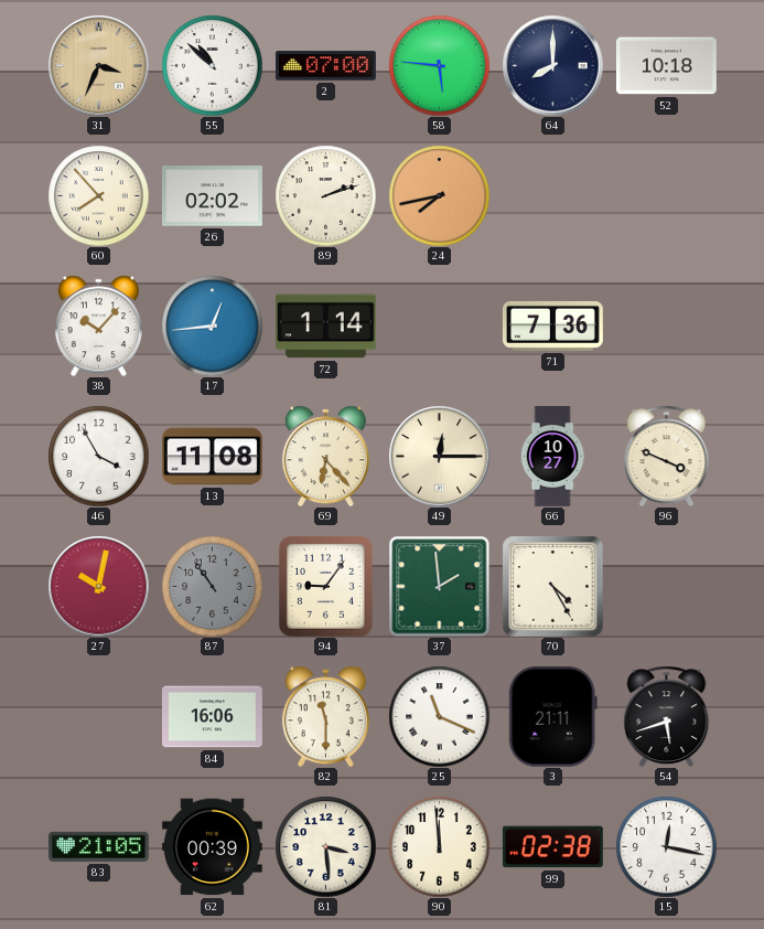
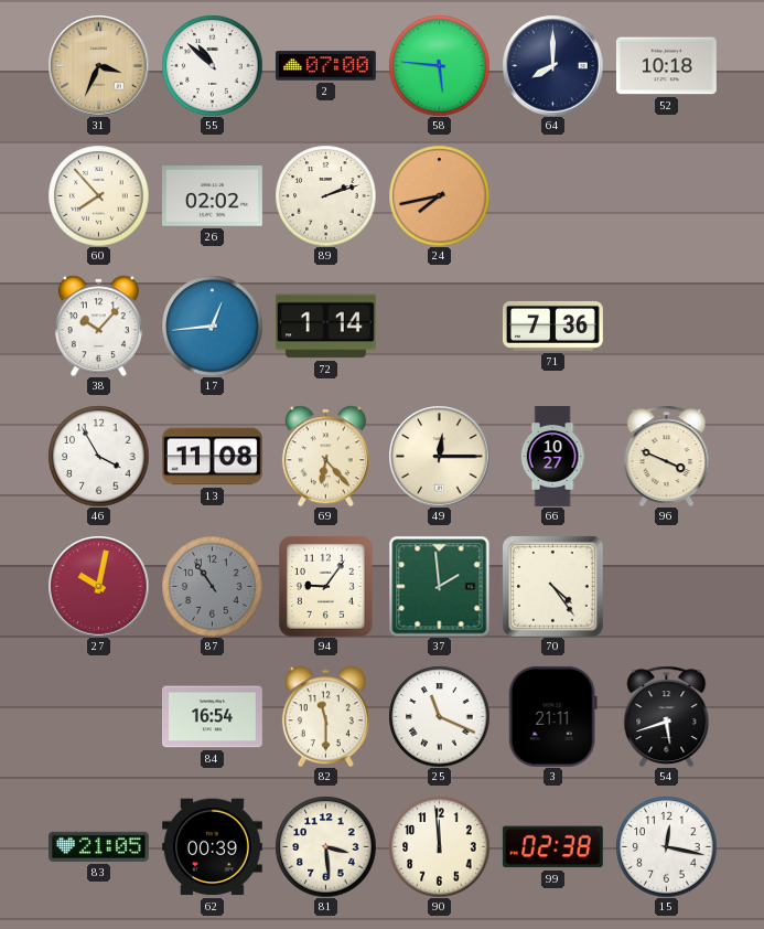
70: 4:25 -> 4:24 (552, 586)
84: 16:06 -> 16:54 (212, 717)
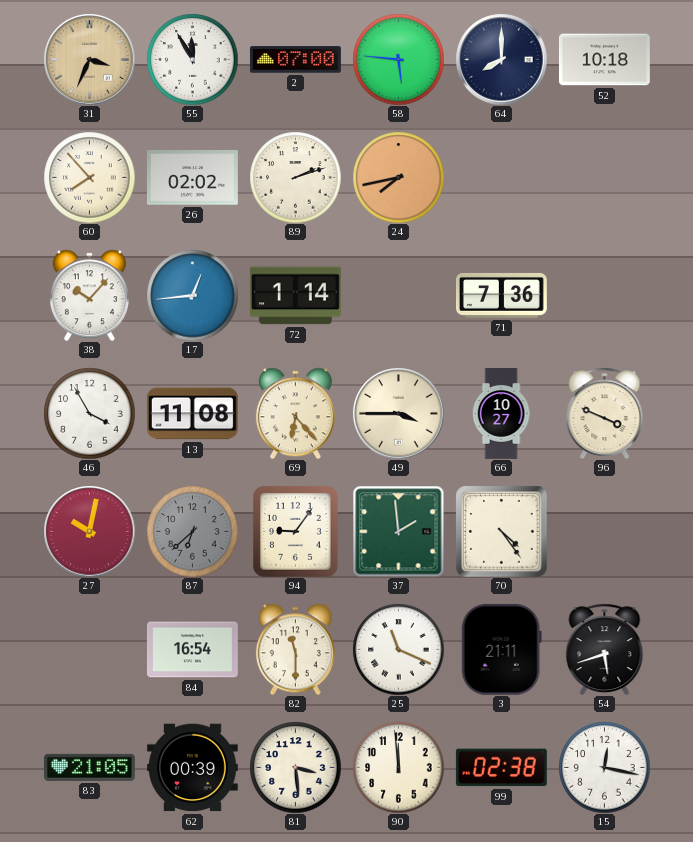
55: 10:52 -> 11:55 (192, 59)
49: 12:15 -> 3:45 (398, 413)
87: 10:54 -> 6:38 (192, 531)
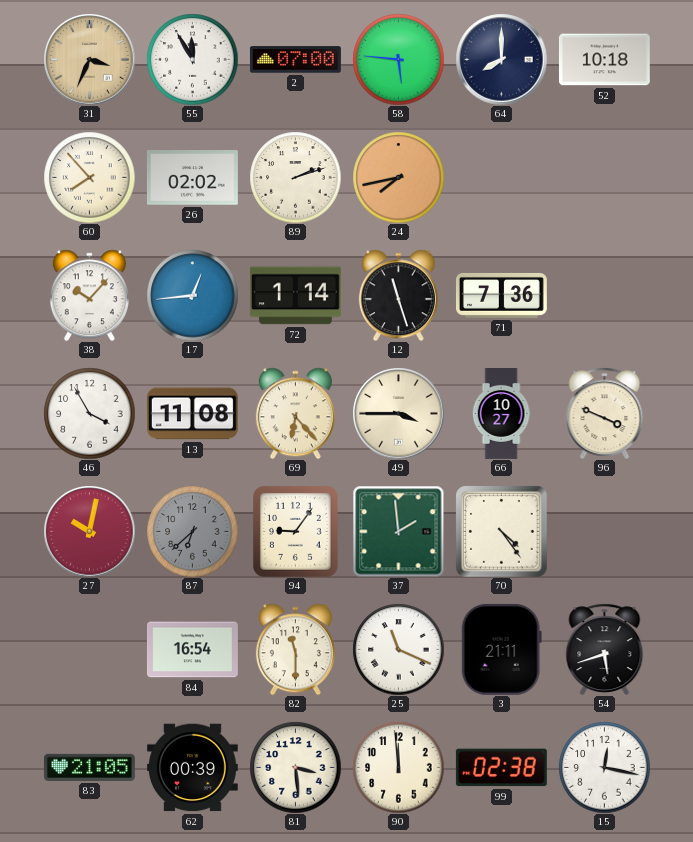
12: none -> 11:27 (398, 295)
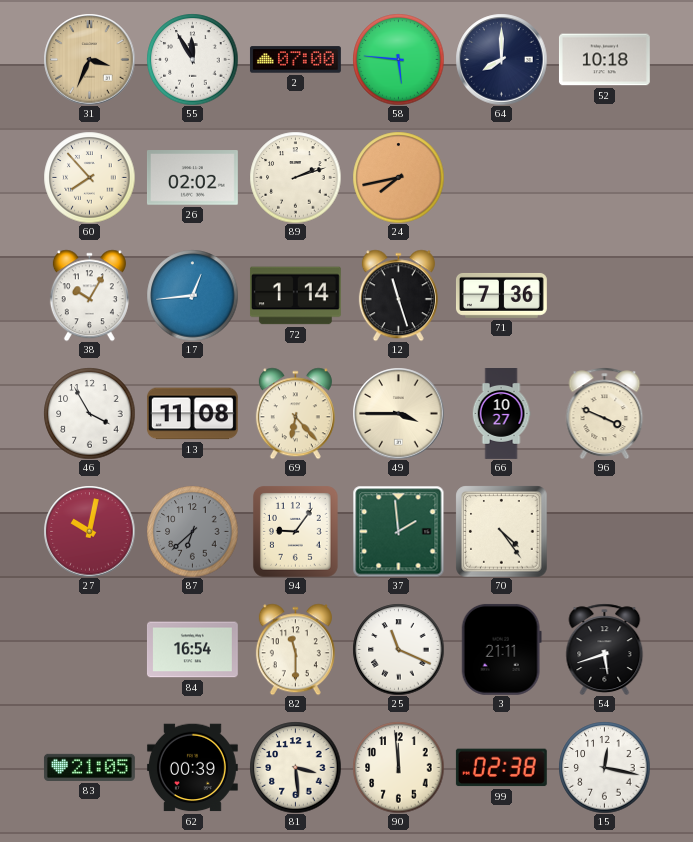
38: 10:07 -> 10:05 (89, 295)
